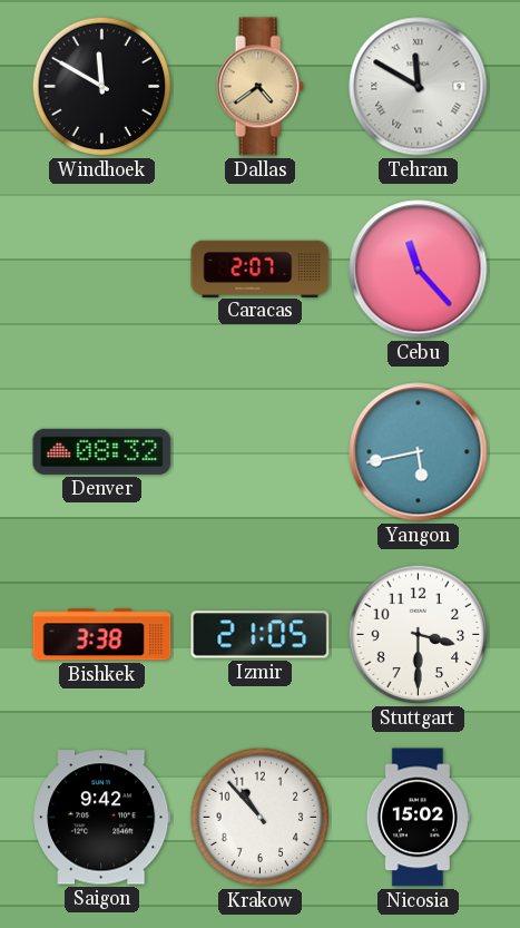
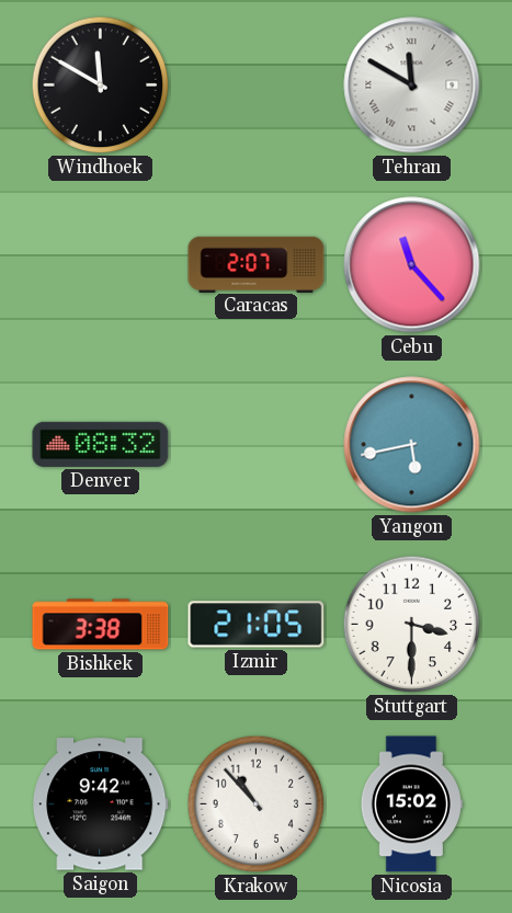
Dallas: 4:39 -> none (259, 87)
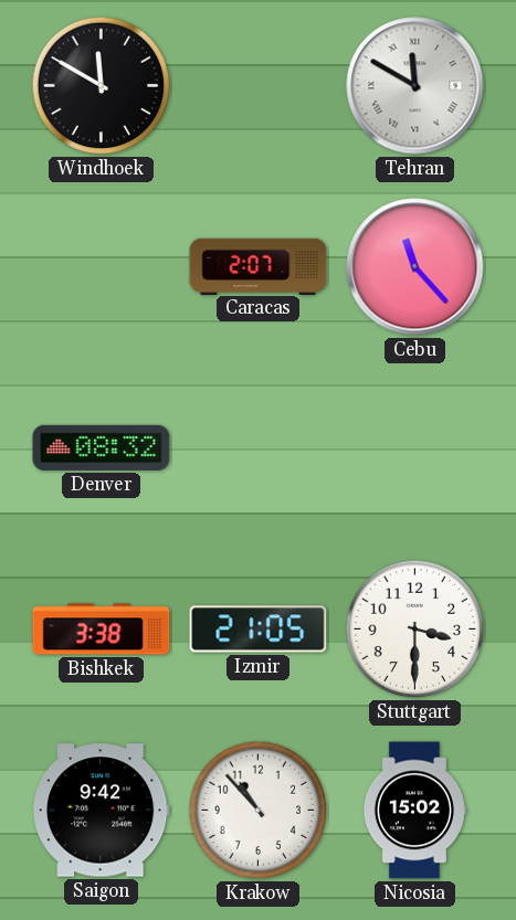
Yangon: 5:43 -> none (412, 445)
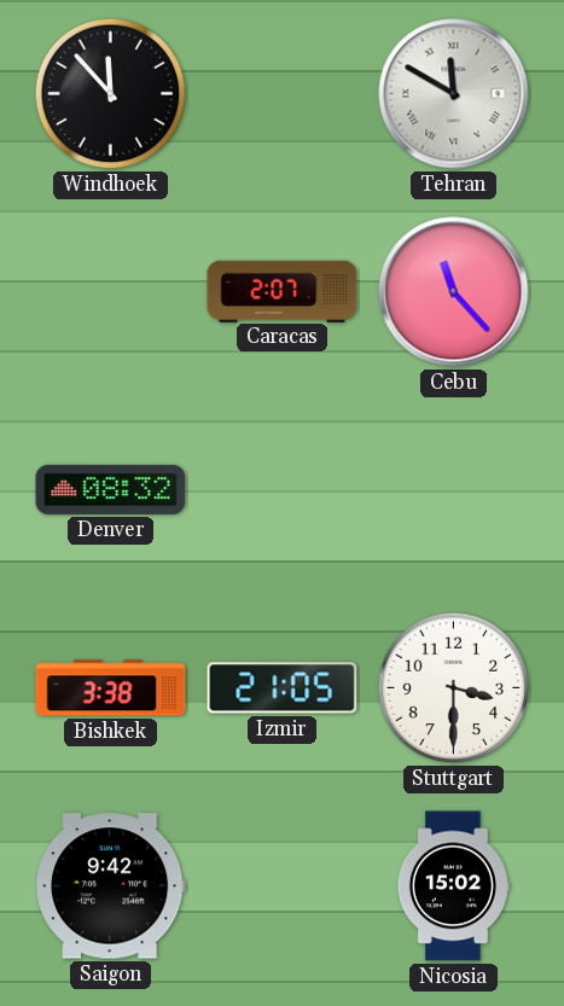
Windhoek: 11:50 -> 11:53 (111, 94)
Krakow: 10:53 -> none (259, 811)
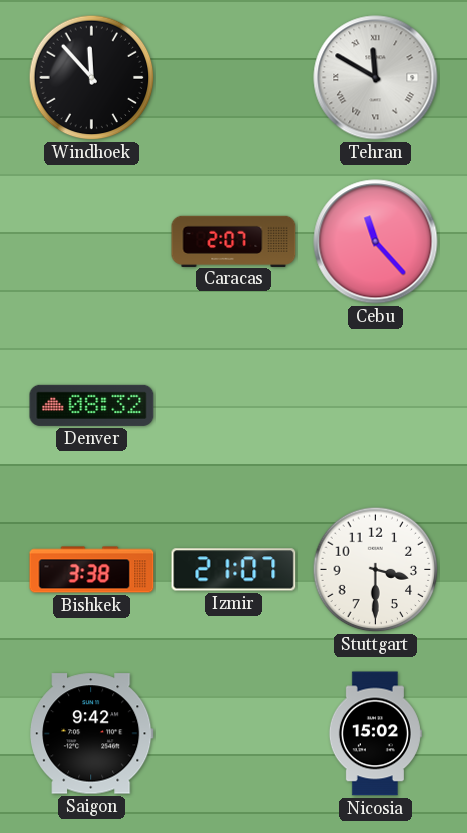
Izmir: 21:05 -> 21:07 (234, 570)
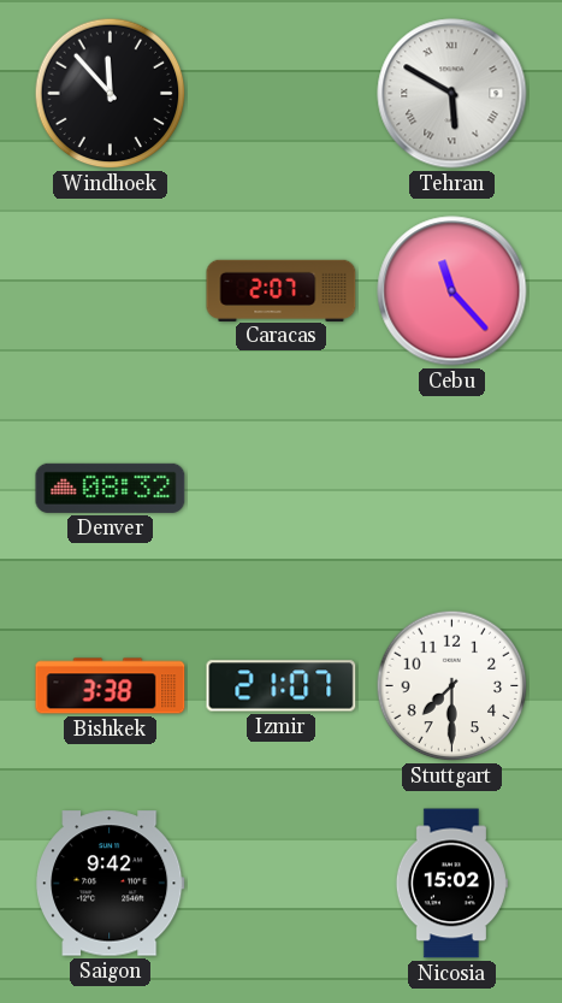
Tehran: 11:50 -> 5:50 (452, 94)
Stuttgart: 3:30 -> 7:30 (452, 686)
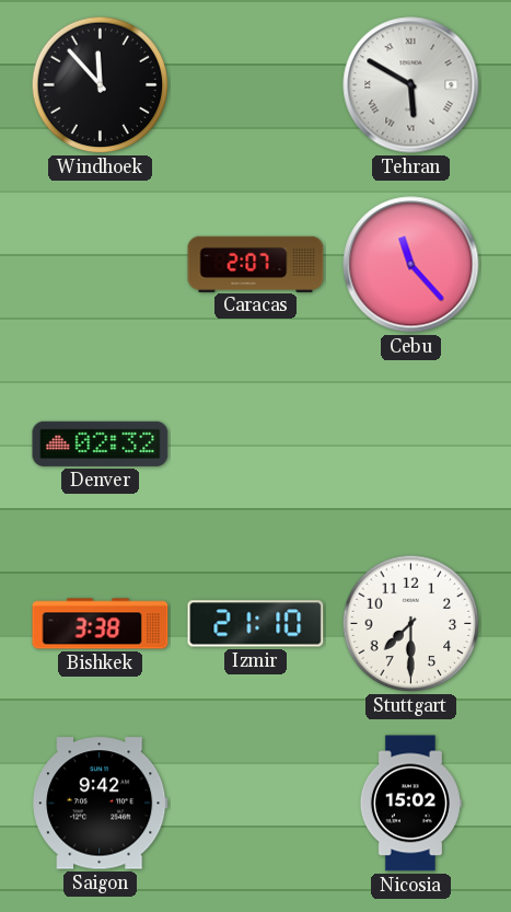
Denver: 08:32 -> 02:32 (101, 443)
Izmir: 21:07 -> 21:10 (256, 624)
